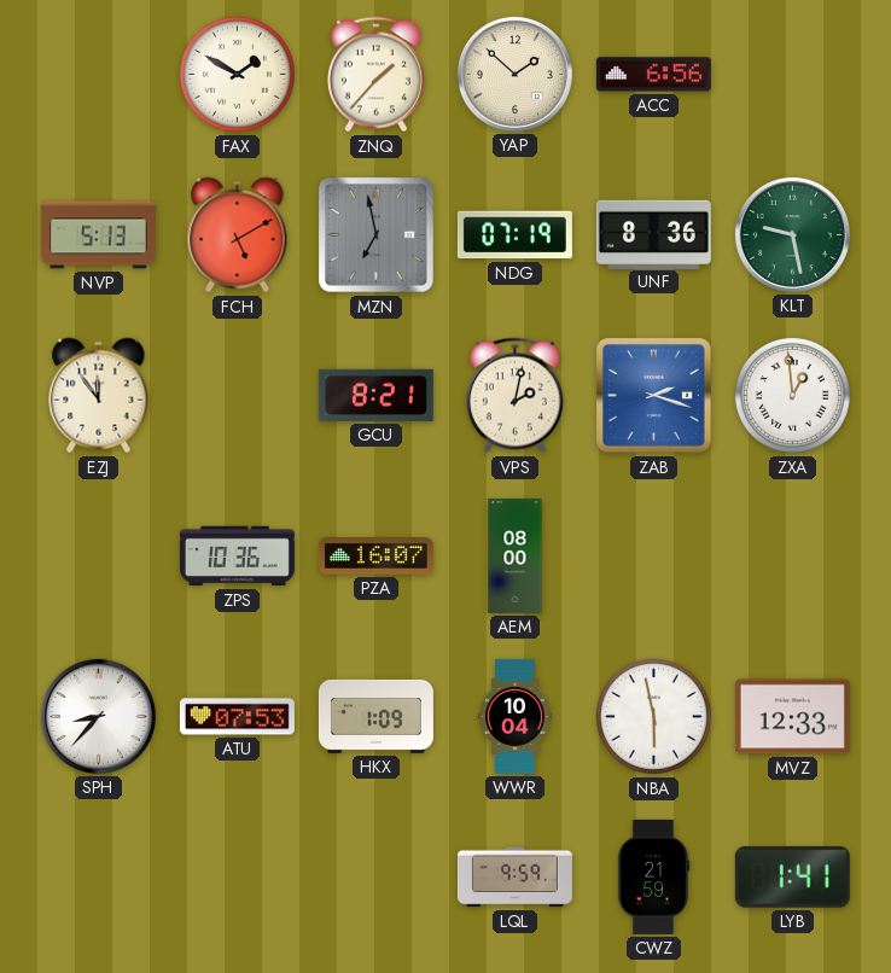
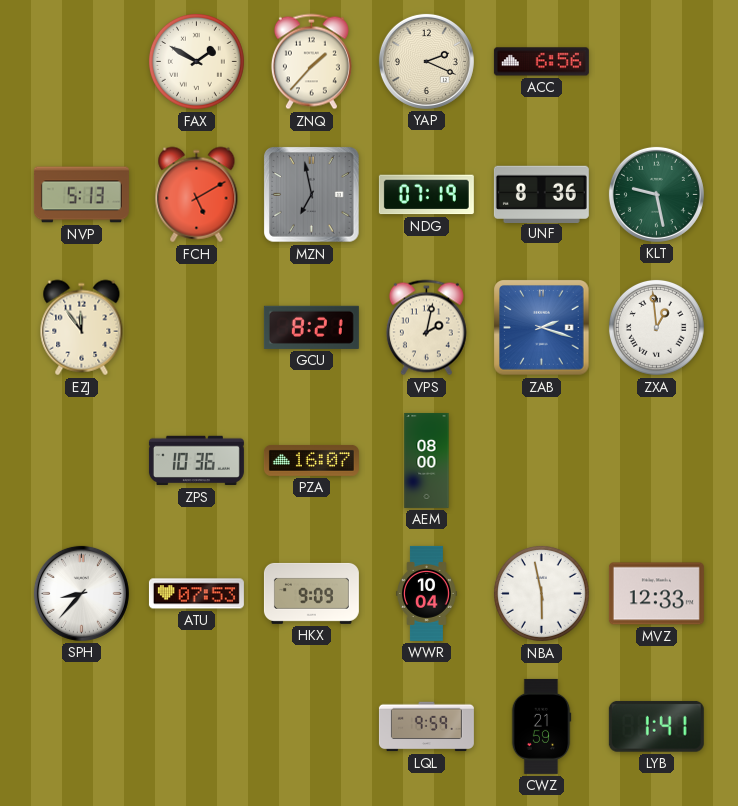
YAP: 1:52 -> 2:19 (426, 61)
HKX: 1:09 -> 9:09 (311, 593)
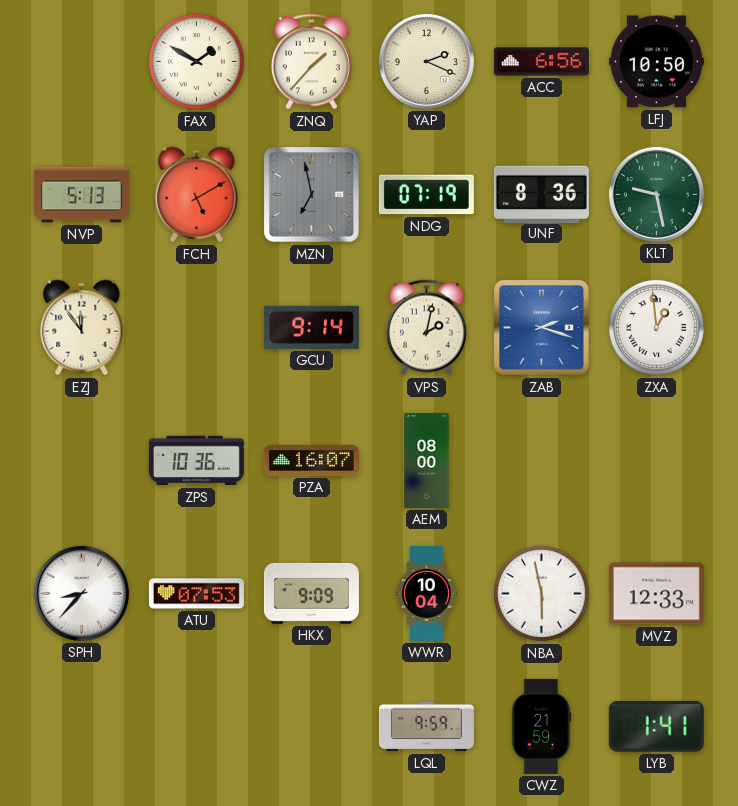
LFJ: none -> 10:50 (656, 62)
GCU: 8:21 -> 9:14 (311, 327)
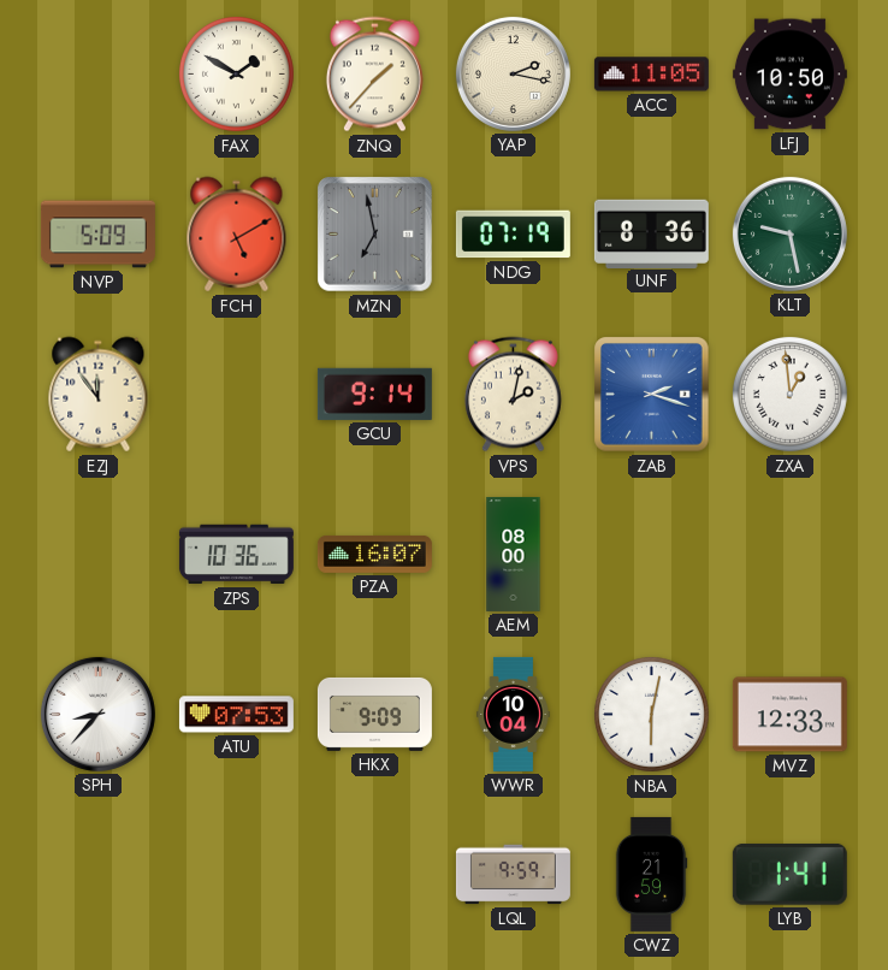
YAP: 2:19 -> 2:17 (513, 73)
ACC: 6:56 -> 11:05 (651, 75)
NVP: 5:13 -> 5:09 (97, 235)
NBA: 5:58 -> 6:02 (651, 714)
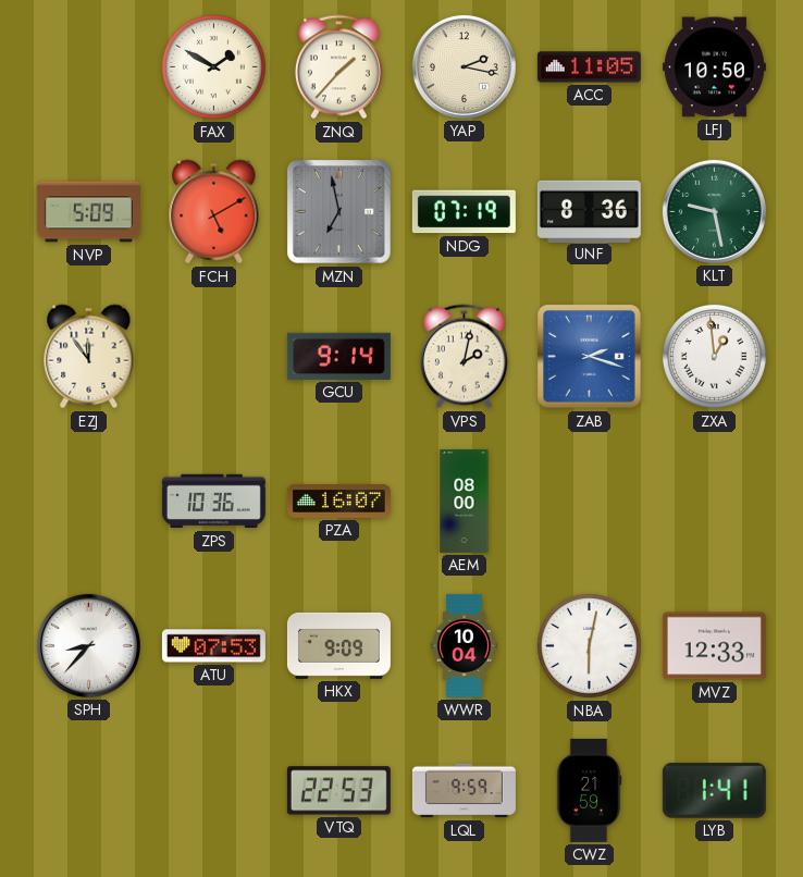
VTQ: none -> 22:53 (338, 791)
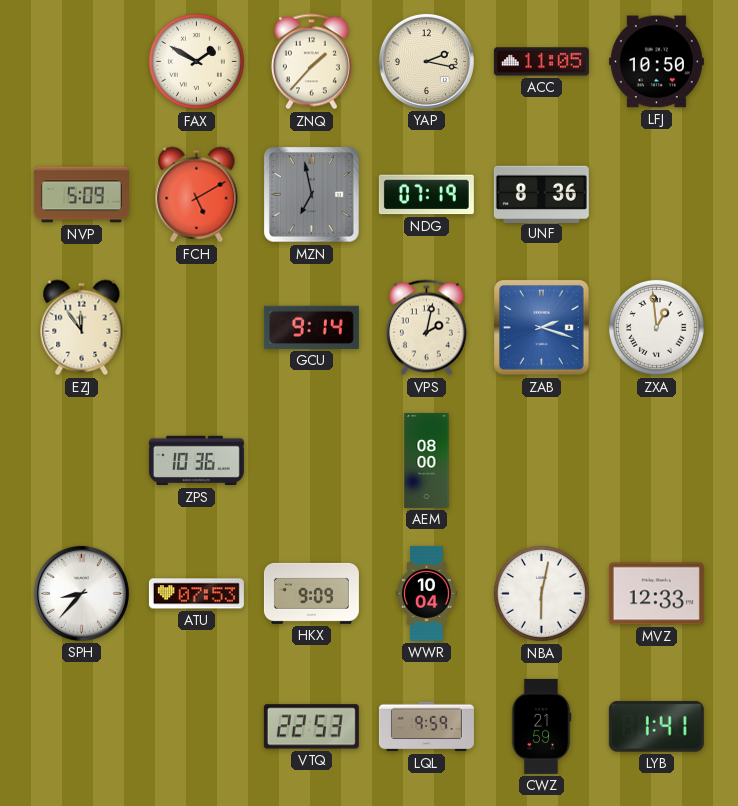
KLT: 9:28 -> none (714, 211)
PZA: 16:07 -> none (338, 501)
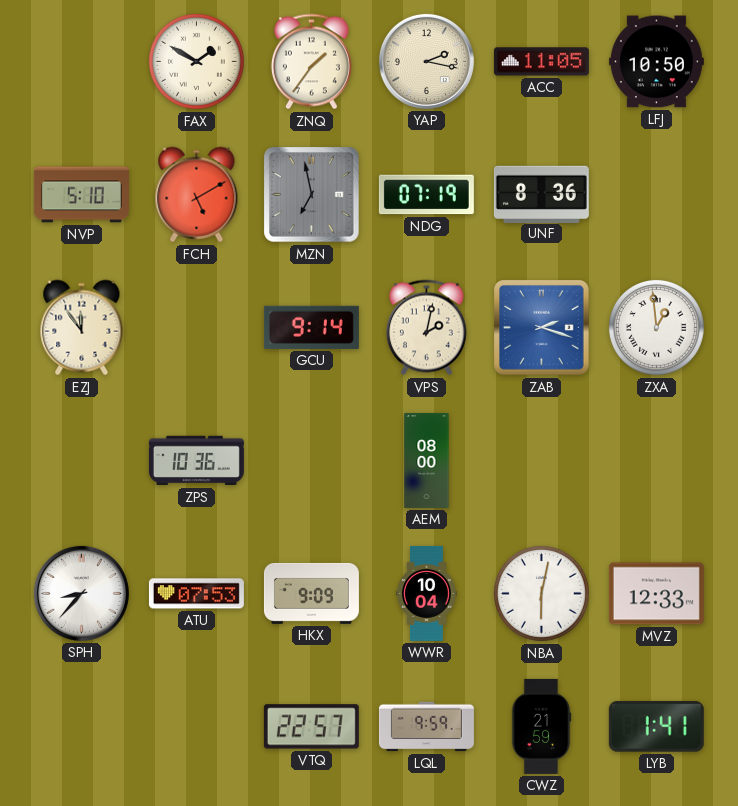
ZNQ: 1:37 -> 1:36 (311, 62)
NVP: 5:09 -> 5:10 (81, 195)
VTQ: 22:53 -> 22:57 (311, 727)
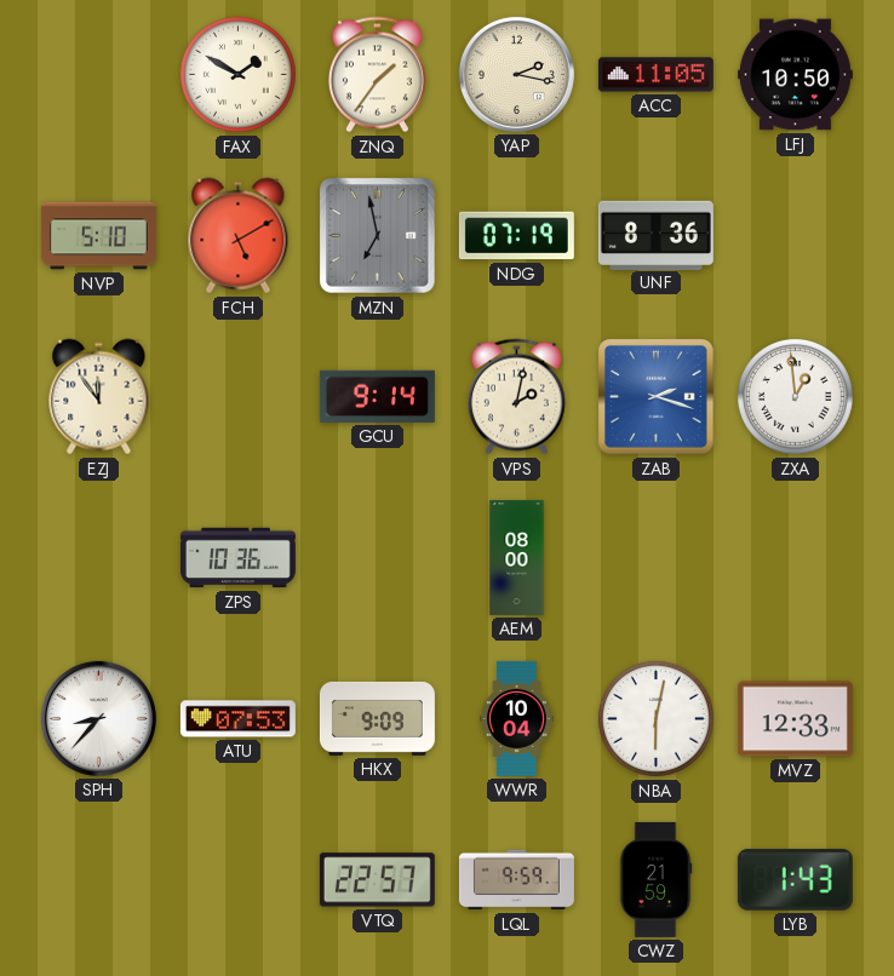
LYB: 1:41 -> 1:43 (795, 879)
